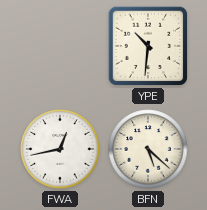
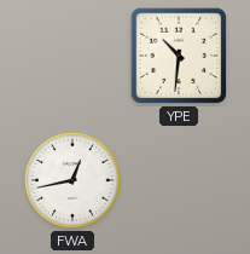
BFN: 5:22 -> none (148, 149)
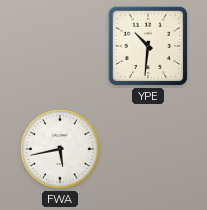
FWA: 12:43 -> 5:43 (60, 149)
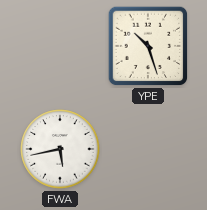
YPE: 10:31 -> 10:27 (148, 46)
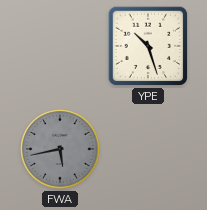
FWA dial: white -> grey (60, 149)
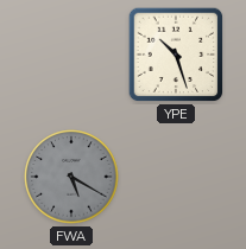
FWA: 5:43 -> 5:20 (71, 177)
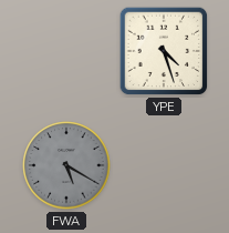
YPE: 10:27 -> 4:27 (164, 51)
